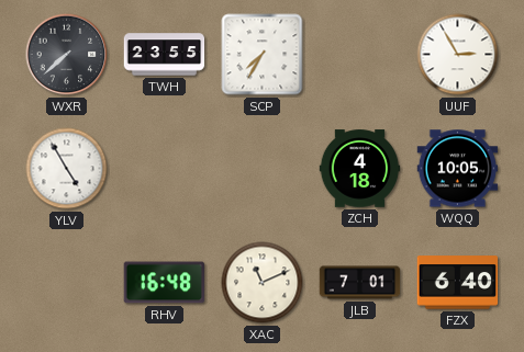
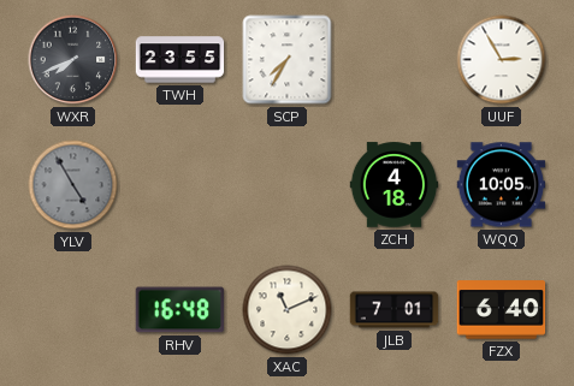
WXR: 7:38 -> 7:41 (73, 60)
YLV dial: white -> grey (73, 185)
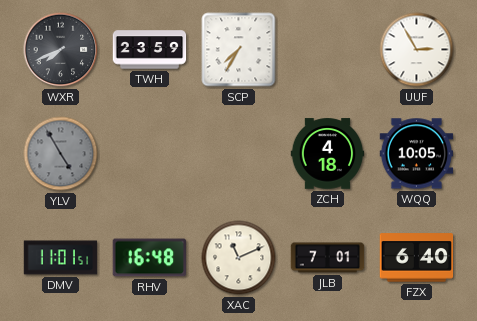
TWH: 23:55 -> 23:59 (150, 50)
DMV: none -> 11:01 (61, 258)
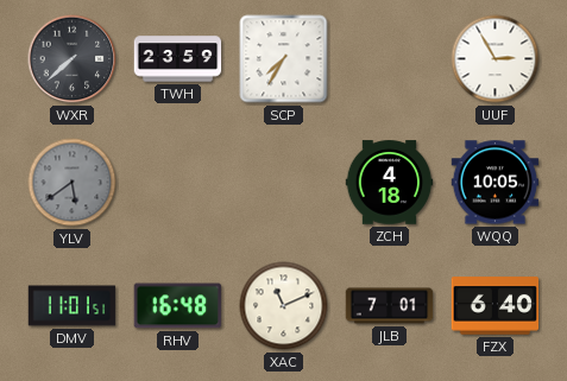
WXR: 7:41 -> 7:38 (73, 59)
YLV: 4:55 -> 5:39 (73, 183)
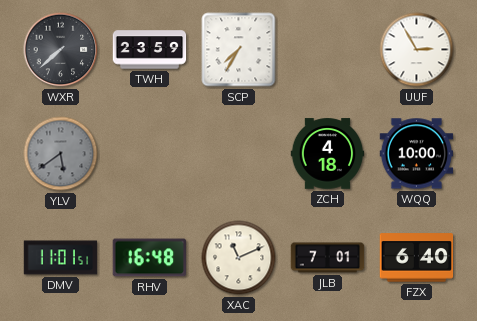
WQQ: 10:05 -> 10:00 (417, 154)
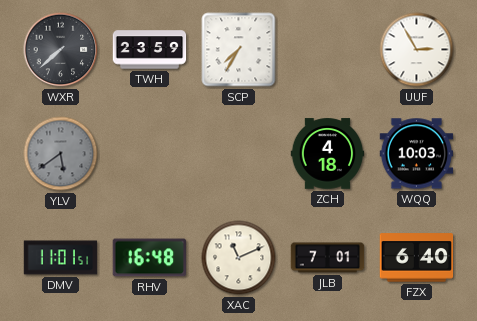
WQQ: 10:00 -> 10:03 (417, 154)
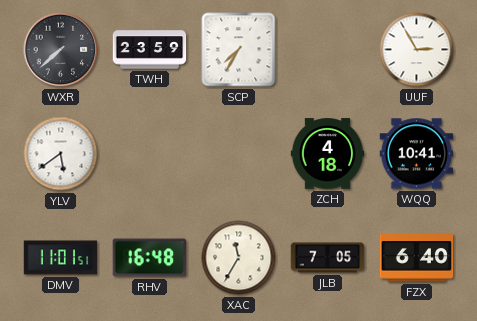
YLV dial: grey -> white (61, 154)
WQQ: 10:03 -> 10:41 (417, 154)
XAC: 11:11 -> 11:35 (239, 258)
JLB: 7:01 -> 7:05 (328, 258)
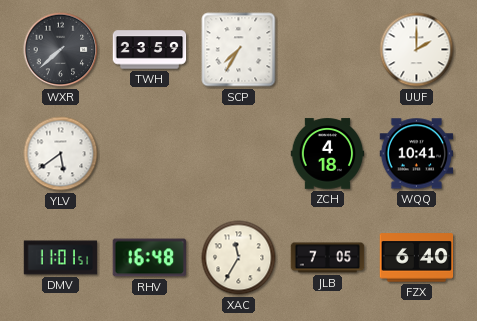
UUF: 2:55 -> 2:00 (417, 50)
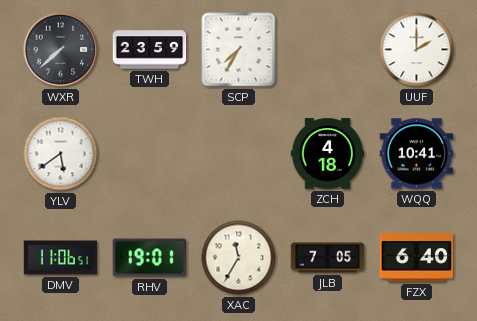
DMV: 11:01 -> 11:06 (61, 258)
RHV: 16:48 -> 19:01 (150, 258)
